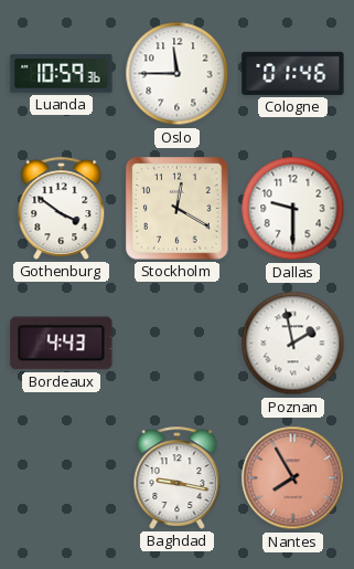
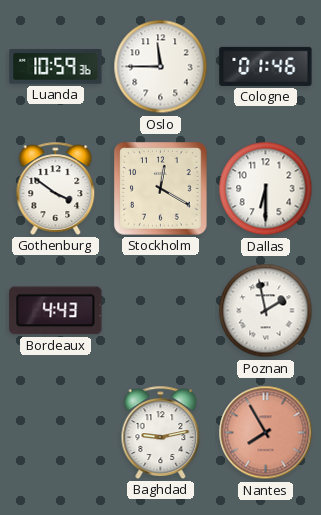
Dallas: 9:30 -> 6:30 (266, 189)
Baghdad: 9:17 -> 9:13 (161, 432)
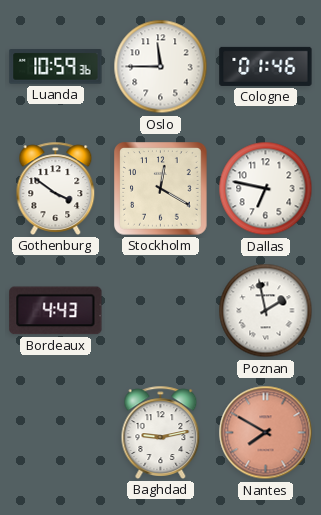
Dallas: 6:30 -> 6:47 (266, 189)
Nantes: 7:55 -> 7:50 (266, 433)
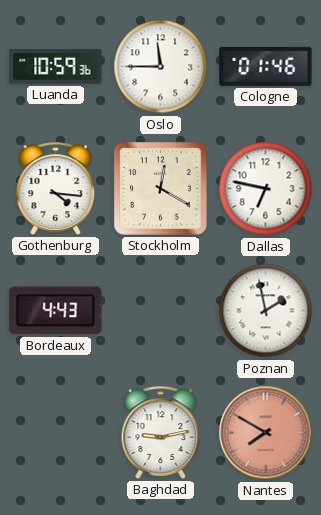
Gothenburg: 3:51 -> 4:16 (56, 188)
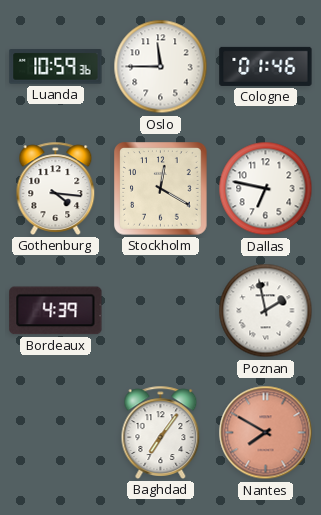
Bordeaux: 4:43 -> 4:39 (56, 311)
Baghdad: 9:13 -> 7:06 (161, 432)
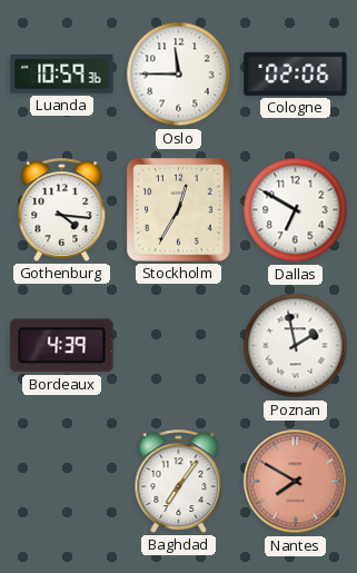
Cologne: 01:46 -> 02:06 (296, 73)
Stockholm: 12:20 -> 12:35 (179, 210)
Dallas: 6:47 -> 6:50 (296, 210)
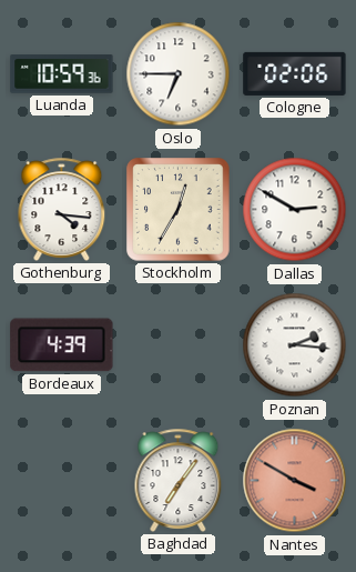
Oslo: 11:45 -> 6:45 (179, 74)
Dallas: 6:50 -> 2:50 (295, 210)
Poznan: 1:58 -> 2:16 (295, 345)
Nantes: 7:50 -> 3:50 (295, 481)
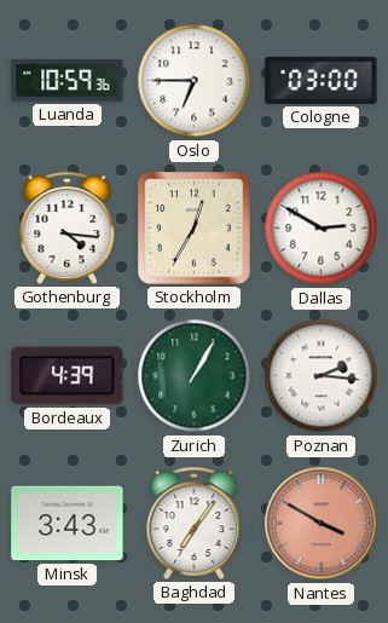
Cologne: 02:06 -> 03:00 (322, 80)
Zurich: none -> 1:05 (195, 376)
Minsk: none -> 3:43 (68, 524)
